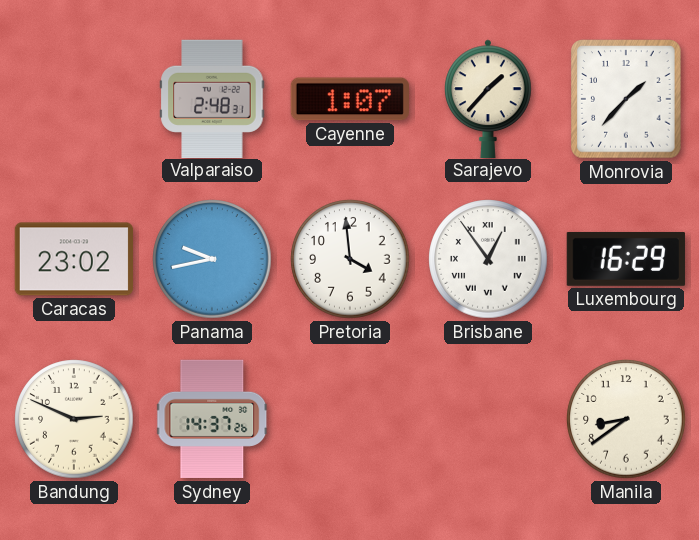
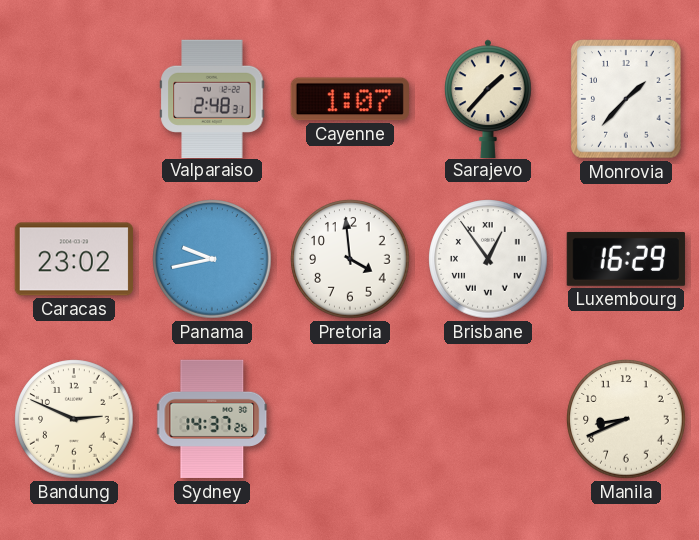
Manila: 8:39 -> 8:41 (626, 419)
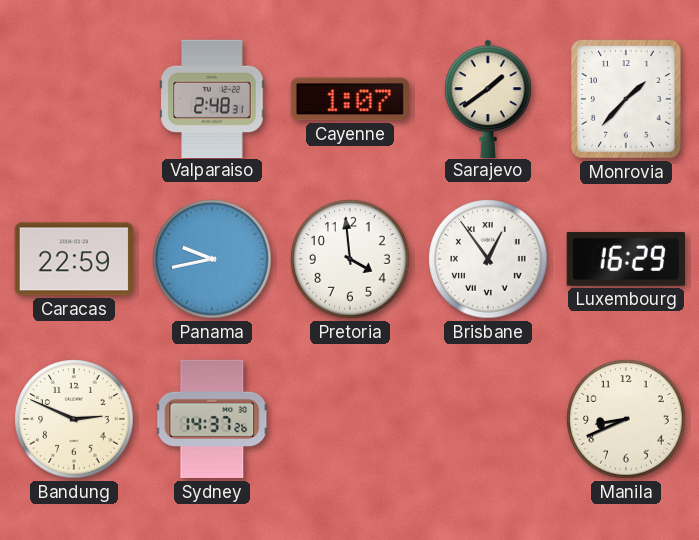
Sarajevo: 1:37 -> 1:39 (489, 98)
Caracas: 23:02 -> 22:59 (73, 259)
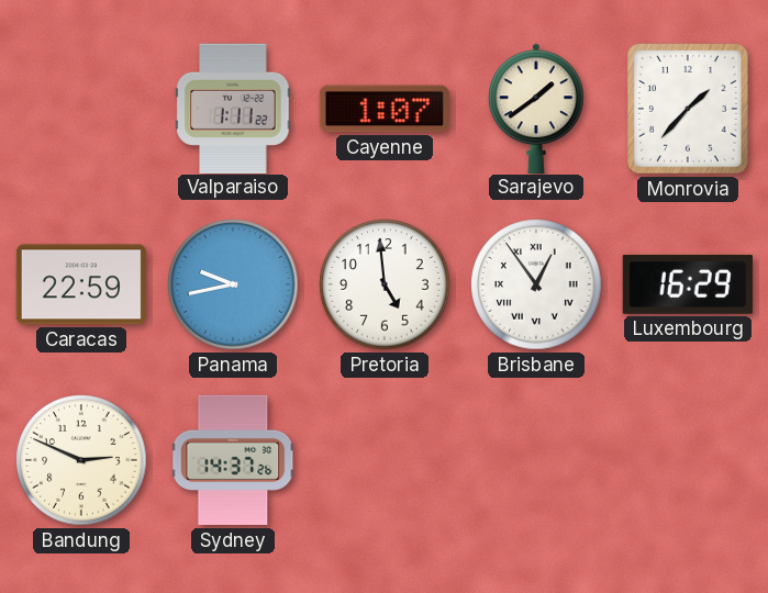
Valparaiso: 2:48 -> 1:11 (233, 108)
Pretoria: 3:59 -> 4:59 (385, 284)
Manila: 8:41 -> none (626, 419)
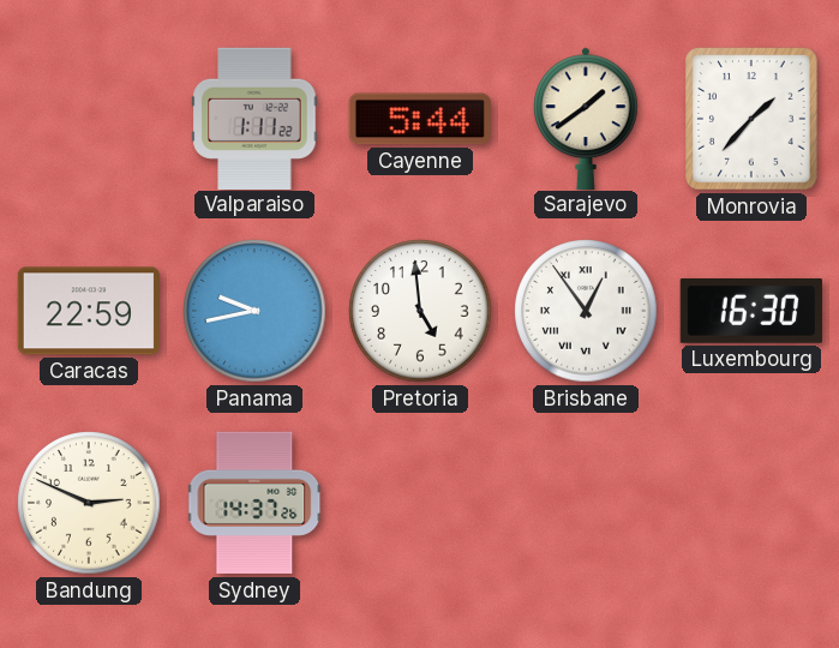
Cayenne: 1:07 -> 5:44 (420, 119)
Luxembourg: 16:29 -> 16:30 (751, 311)
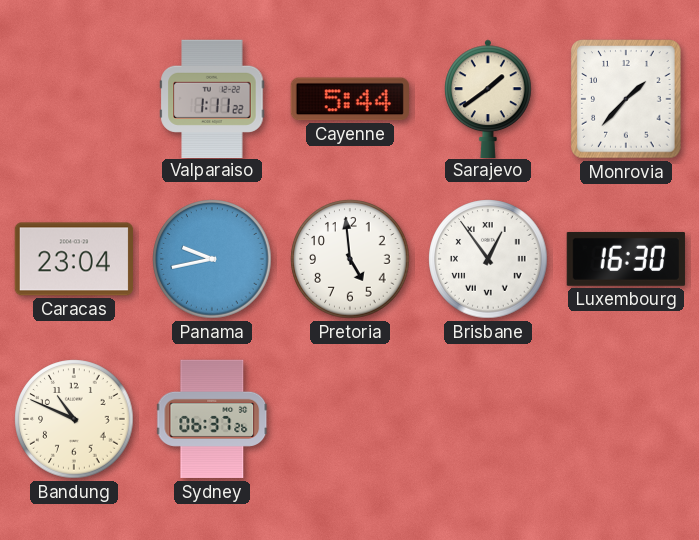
Caracas: 22:59 -> 23:04 (73, 259)
Bandung: 2:49 -> 10:49 (74, 419)
Sydney: 14:37 -> 06:37 (213, 419)
